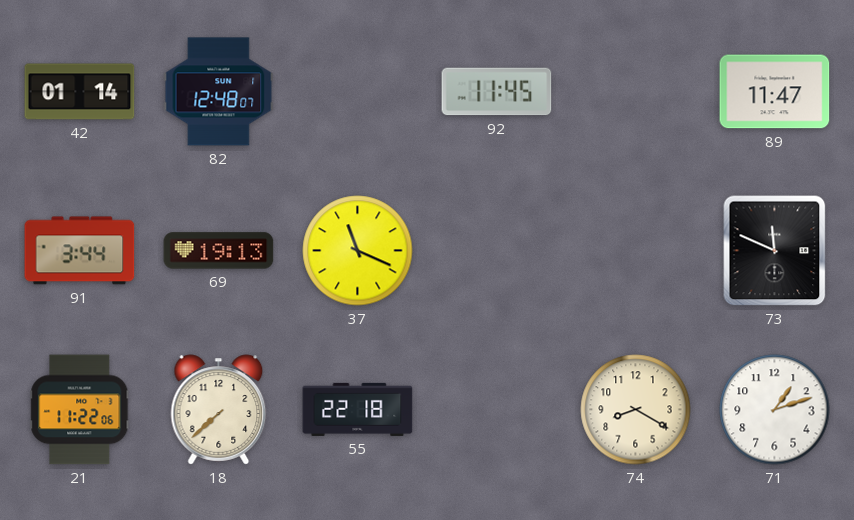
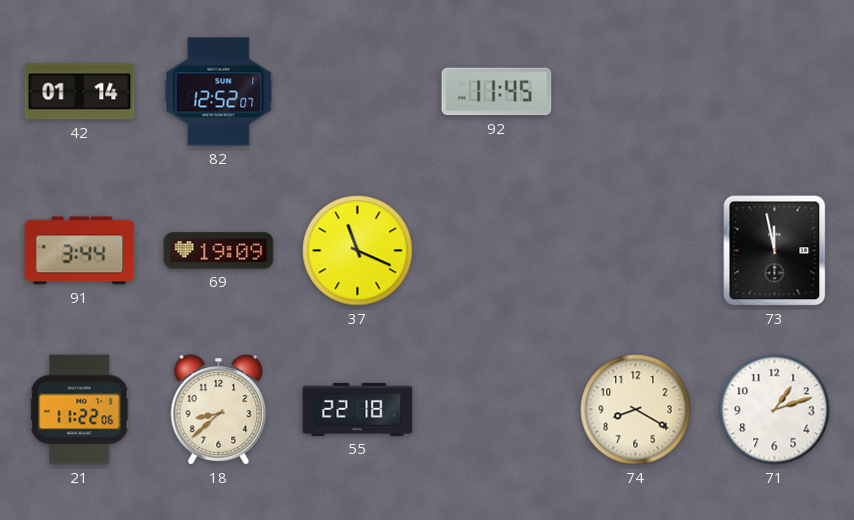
82: 12:48 -> 12:52 (219, 92)
89: 11:47 -> none (775, 92)
69: 19:13 -> 19:09 (219, 251)
73: 11:49 -> 11:58 (775, 251)
18: 7:38 -> 8:38 (219, 410)
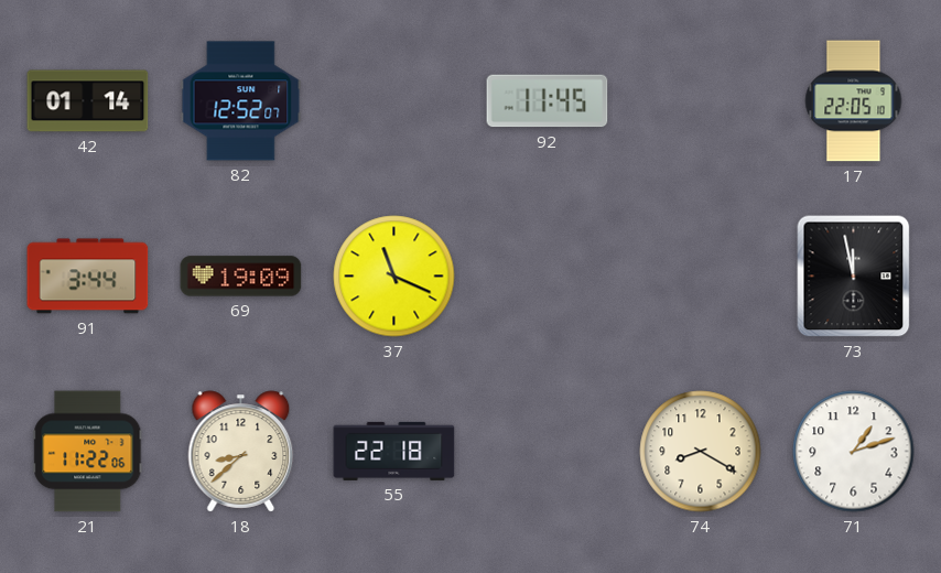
17: none -> 22:05 (854, 101)
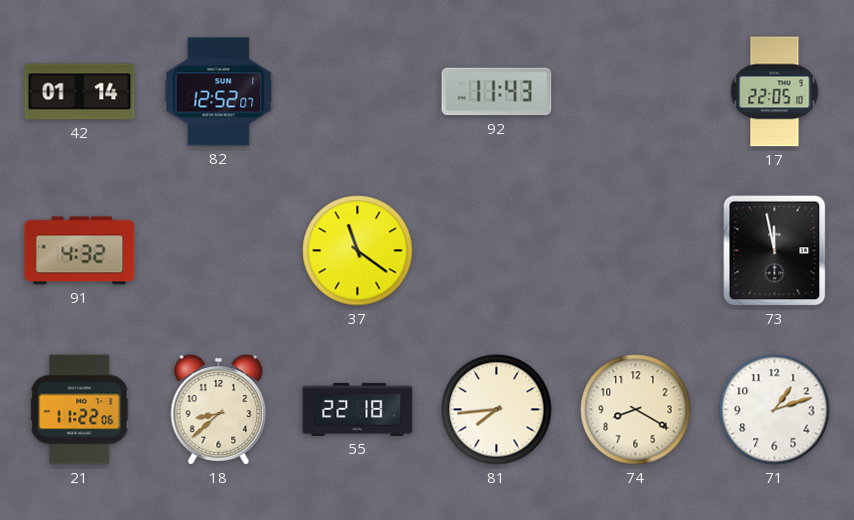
92: 11:45 -> 11:43 (497, 92)
91: 3:44 -> 4:32 (80, 251)
69: 19:09 -> none (241, 277)
37: 11:19 -> 11:21 (358, 251)
81: none -> 7:44 (497, 410)
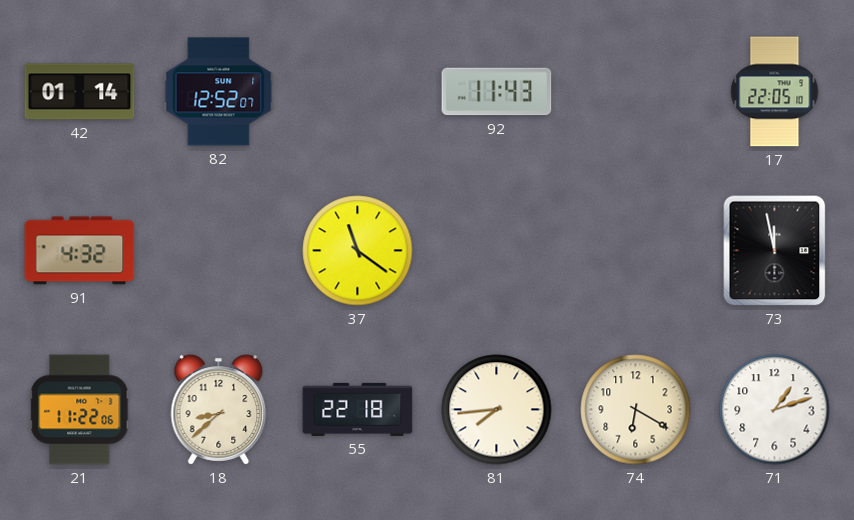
74: 8:20 -> 6:20 (636, 410)
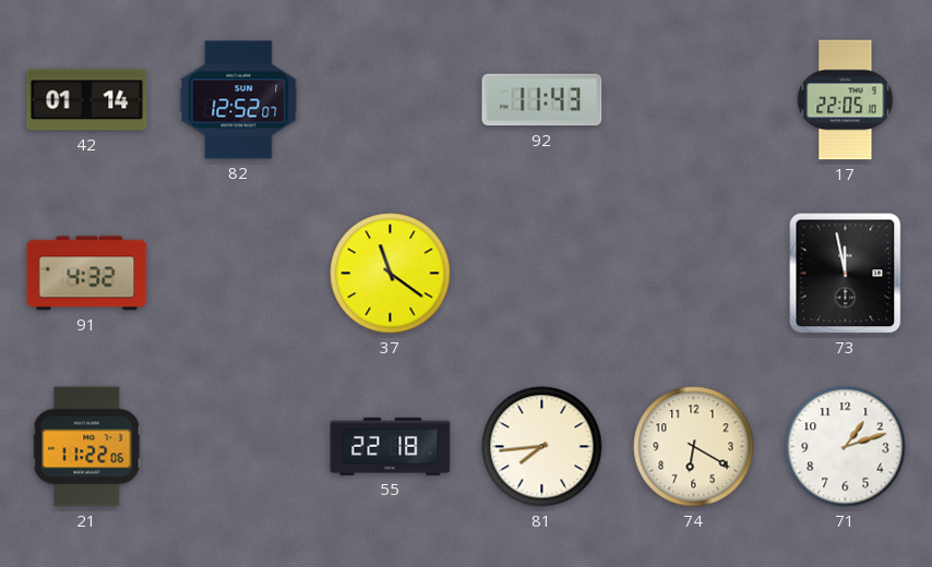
18: 8:38 -> none (219, 410)
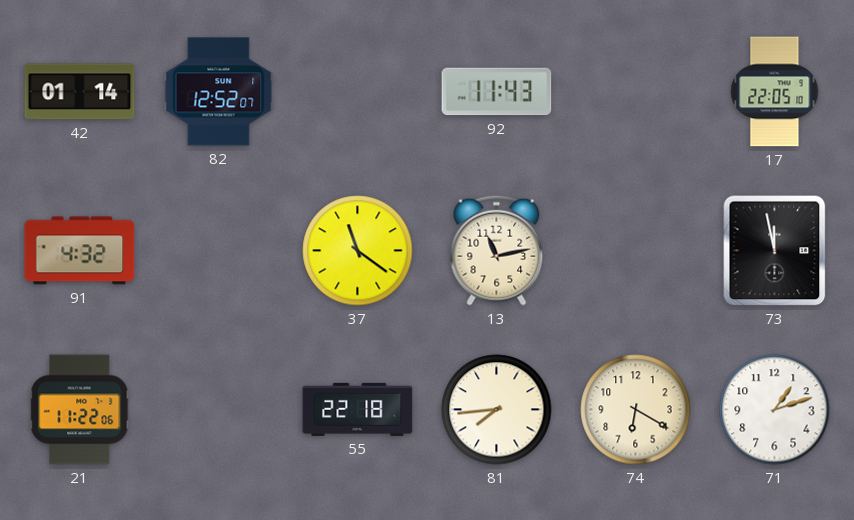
13: none -> 11:13 (497, 250)
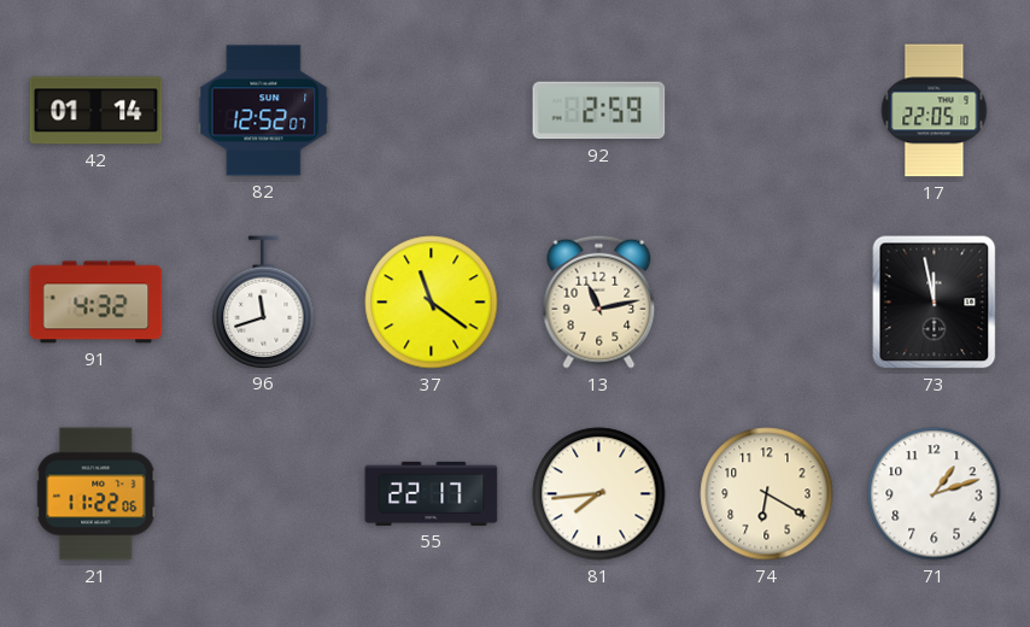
92: 11:43 -> 2:59 (599, 111)
96: none -> 11:42 (264, 301)
55: 22:18 -> 22:17 (432, 493)
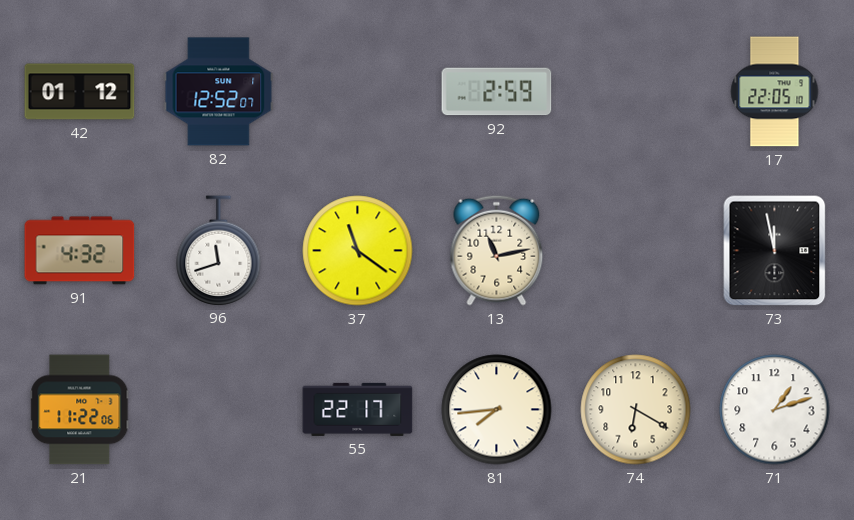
42: 01:14 -> 01:12 (80, 92)
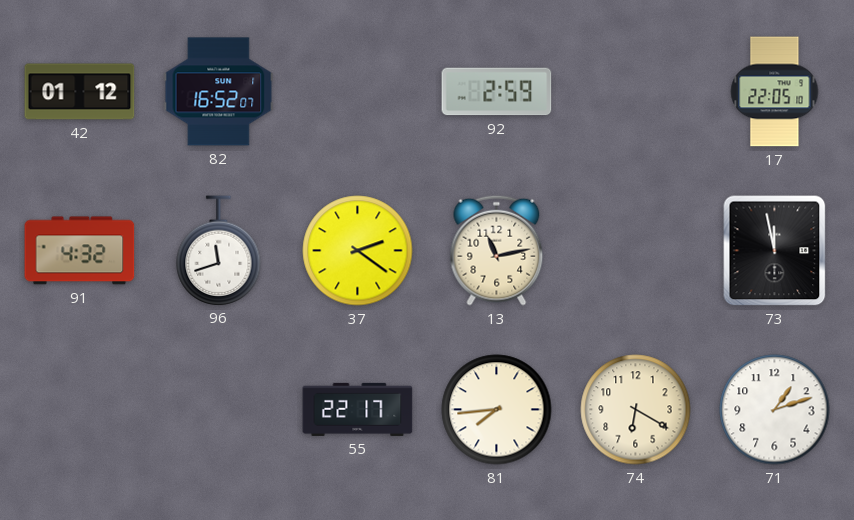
82: 12:52 -> 16:52 (219, 92)
37: 11:21 -> 2:21 (358, 251)
21: 11:22 -> none (80, 410)
